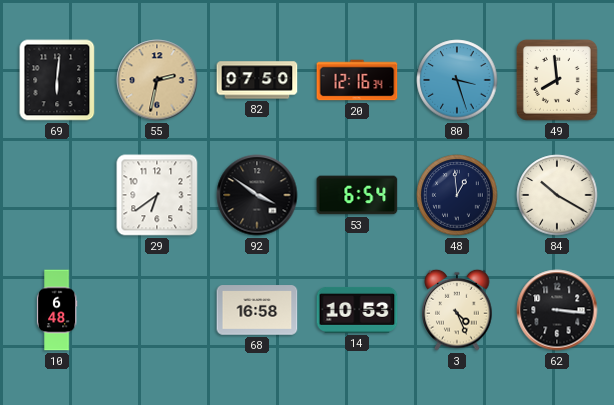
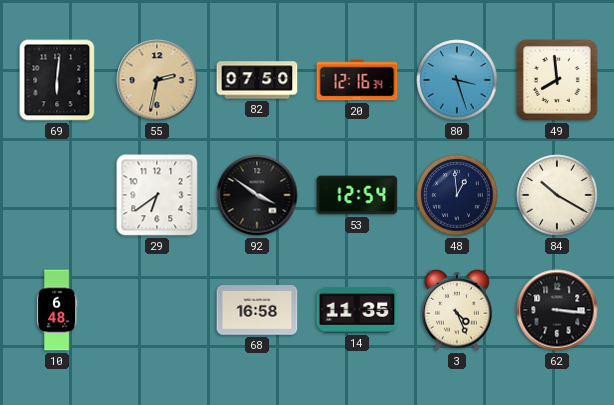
53: 6:54 -> 12:54 (357, 195)
14: 10:53 -> 11:35 (357, 310)
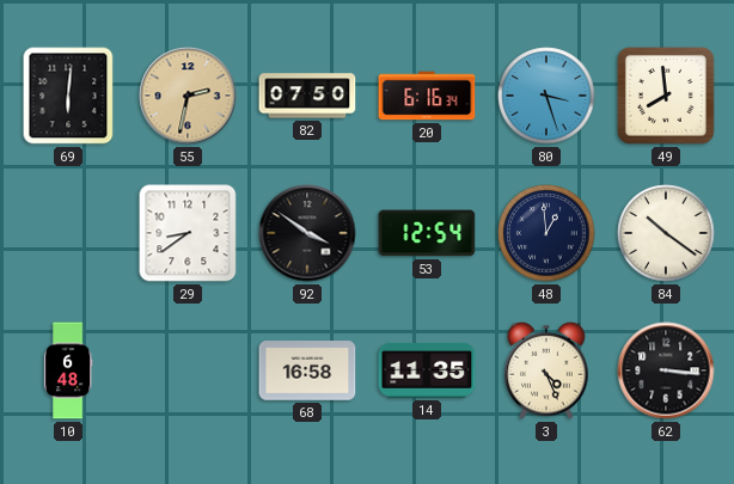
20: 12:16 -> 6:16 (427, 96)
29: 6:39 -> 8:39 (188, 233)
84: 10:20 -> 10:21 (666, 233)
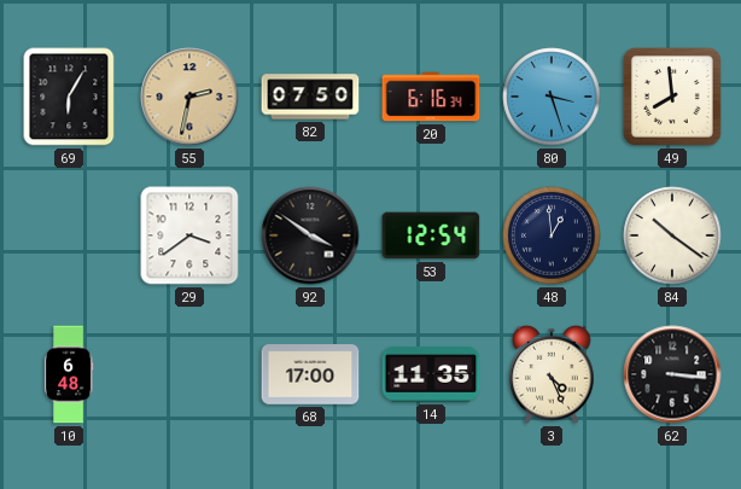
69: 6:01 -> 6:05 (69, 97)
29: 8:39 -> 3:39 (189, 235)
68: 16:58 -> 17:00 (310, 374)
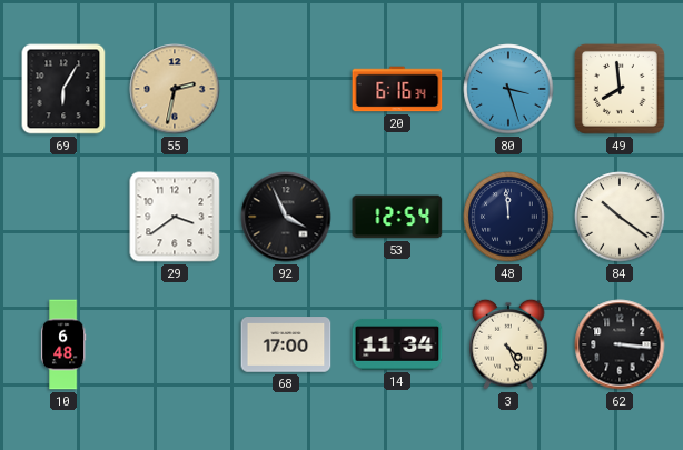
82: 07:50 -> none (310, 97)
92: 3:51 -> 3:56 (286, 217)
48: 12:59 -> 11:59 (508, 217)
14: 11:35 -> 11:34 (397, 344)
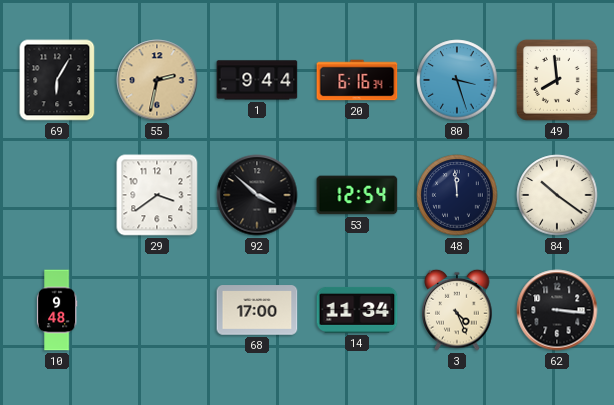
1: none -> 9:44 (257, 80)
92: 3:56 -> 3:52 (257, 195)
10: 6:48 -> 9:48 (57, 310)
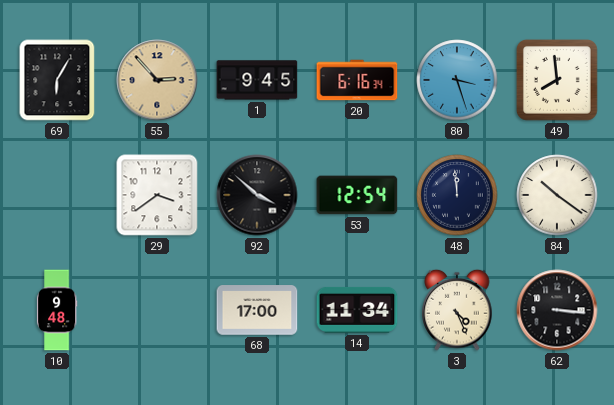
55: 2:32 -> 2:53 (157, 80)
1: 9:44 -> 9:45 (257, 80)
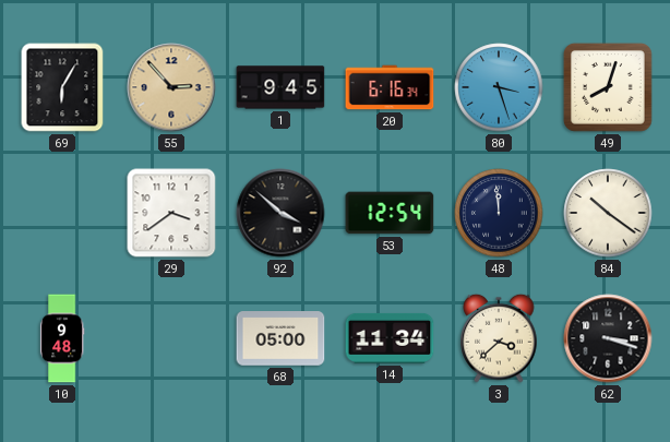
49: 7:59 -> 8:03 (608, 87)
68: 17:00 -> 05:00 (280, 338)
3: 4:26 -> 3:38 (499, 338)
62: 3:16 -> 3:18 (608, 338)
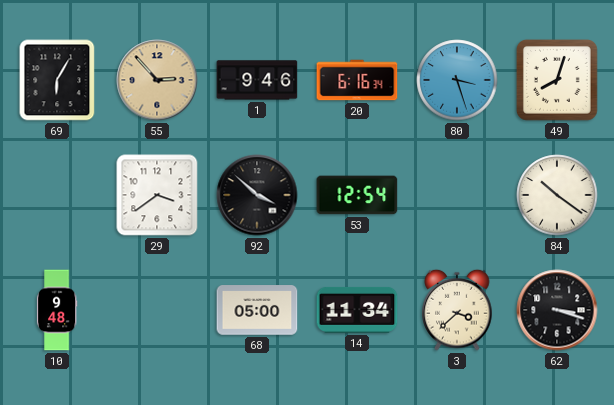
1: 9:45 -> 9:46 (257, 80)
48: 11:59 -> none (499, 213)
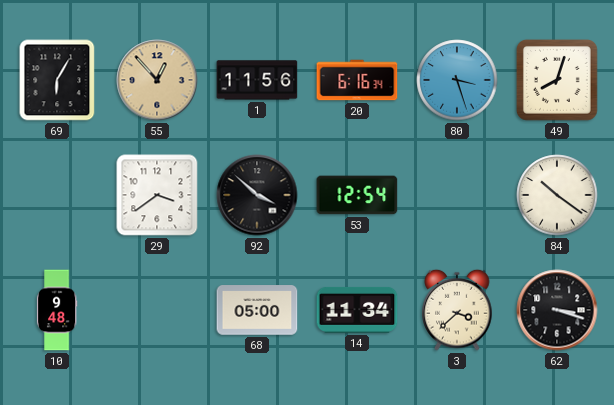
55: 2:53 -> 12:53 (157, 80)
1: 9:46 -> 11:56 (257, 80)
